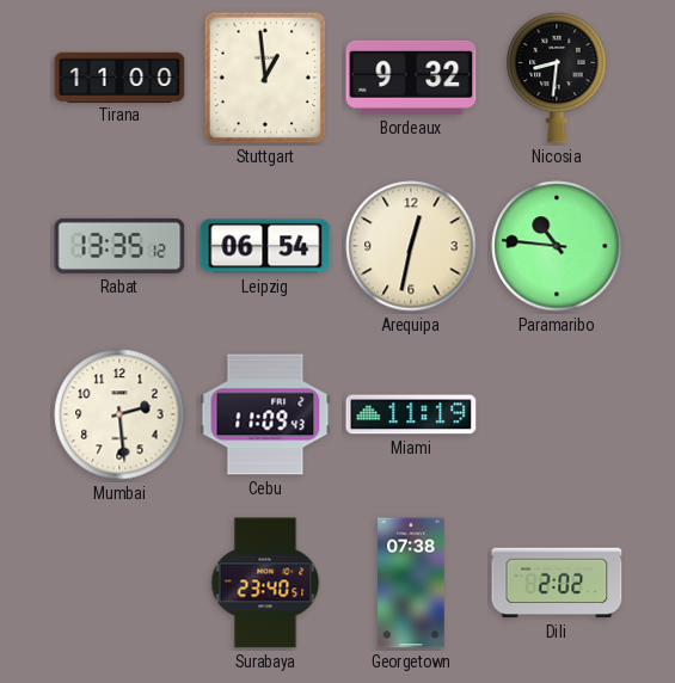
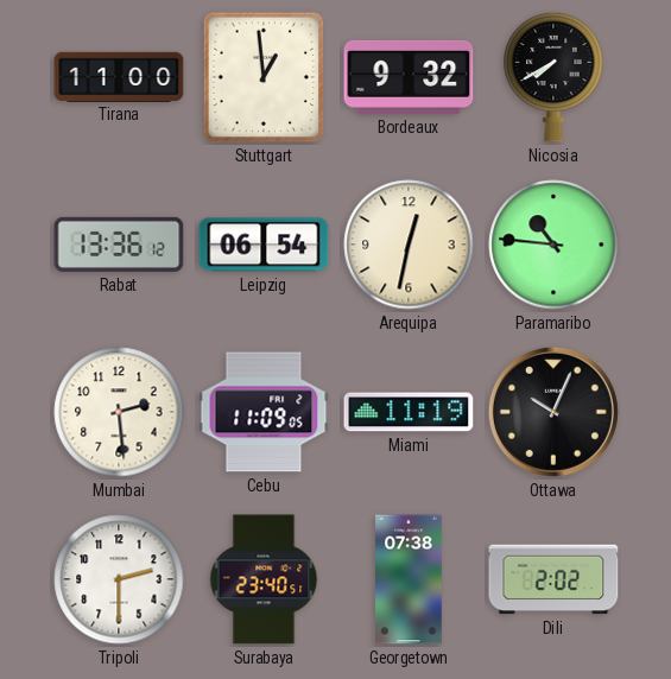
Nicosia: 8:31 -> 7:40 (553, 77)
Rabat: 13:35 -> 13:36 (119, 245)
Cebu: 11:09:43 -> 11:09:05 (264, 412)
Ottawa: none -> 10:04 (553, 412)
Tripoli: none -> 2:30 (119, 579)
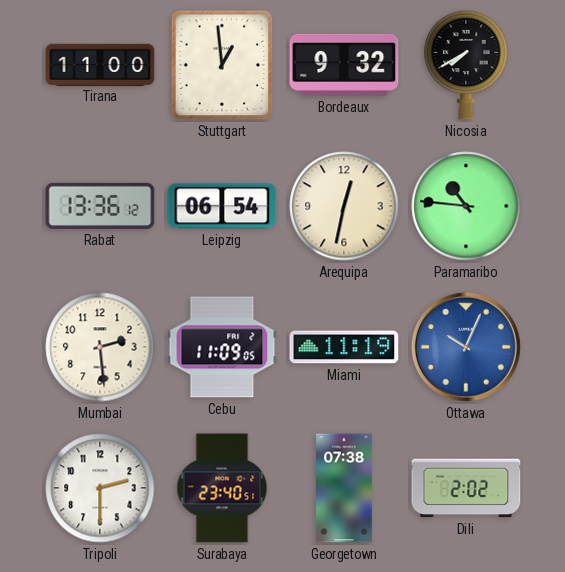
Ottawa dial: black -> blue (466, 347)
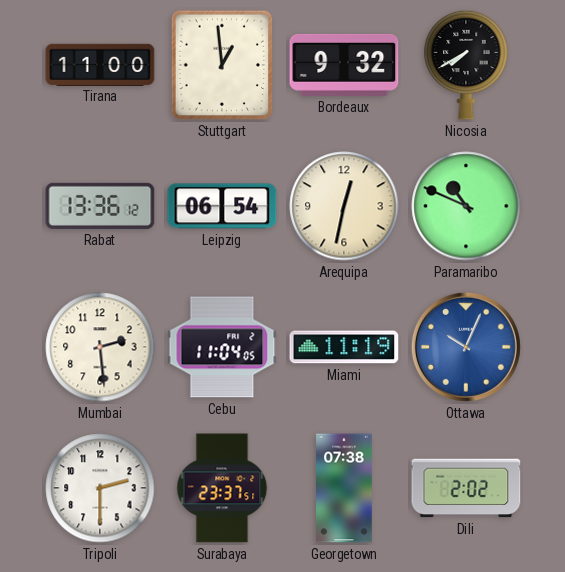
Paramaribo: 10:46 -> 10:49 (466, 206)
Cebu: 11:09 -> 11:04 (222, 347)
Surabaya: 23:40 -> 23:37 (222, 488)
